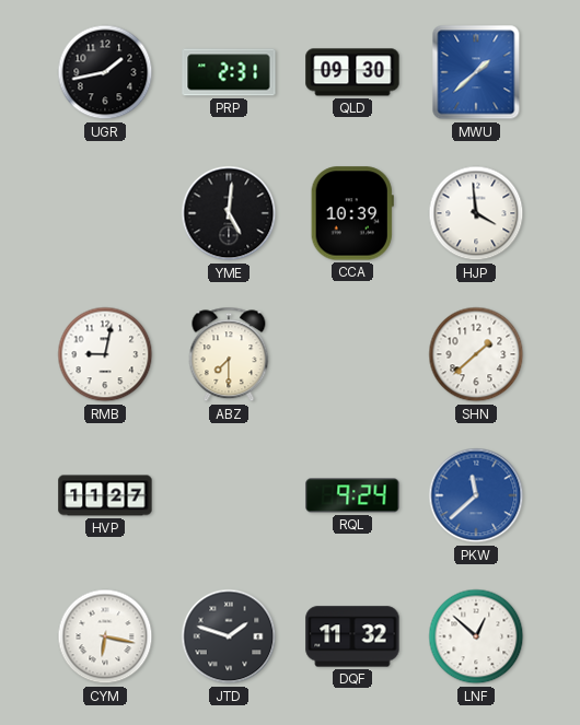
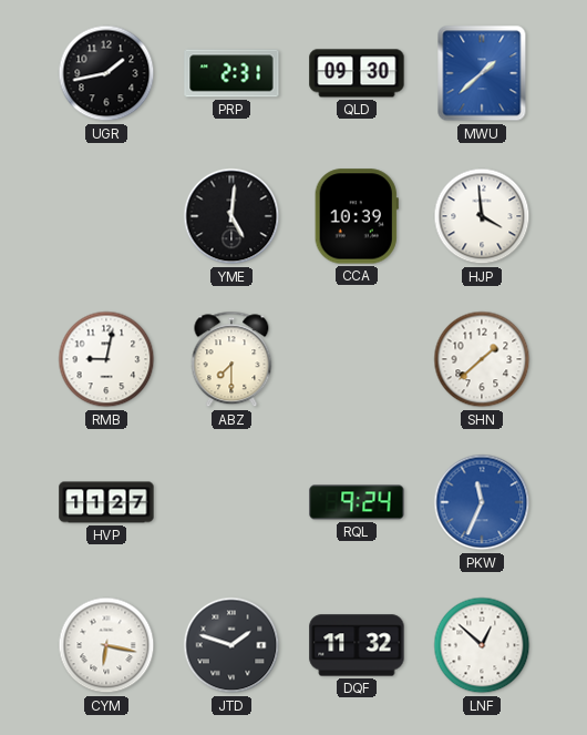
PKW: 11:38 -> 11:34 (482, 502)
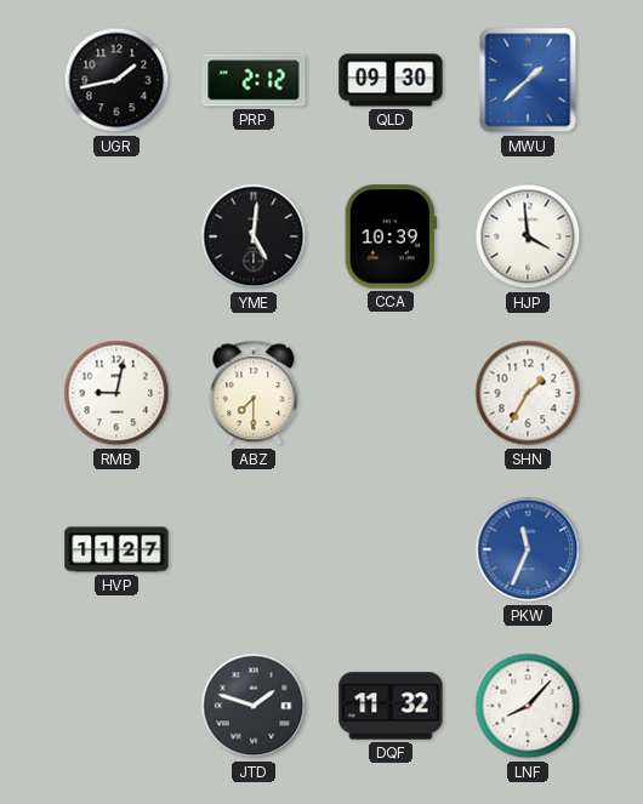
PRP: 2:31 -> 2:12 (254, 80)
SHN: 1:38 -> 1:35 (528, 393)
RQL: 9:24 -> none (357, 502)
CYM: 6:17 -> none (106, 645)
LNF: 12:52 -> 8:07 (528, 706)
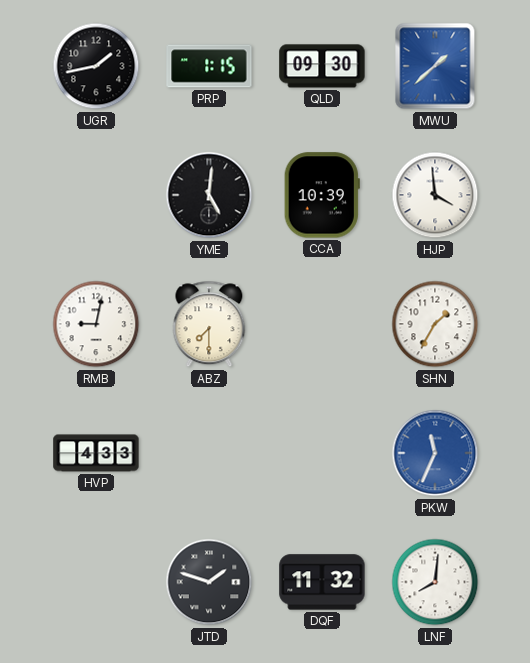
PRP: 2:12 -> 1:15 (209, 66)
HVP: 11:27 -> 4:33 (96, 453)
LNF: 8:07 -> 8:01 (435, 582)
